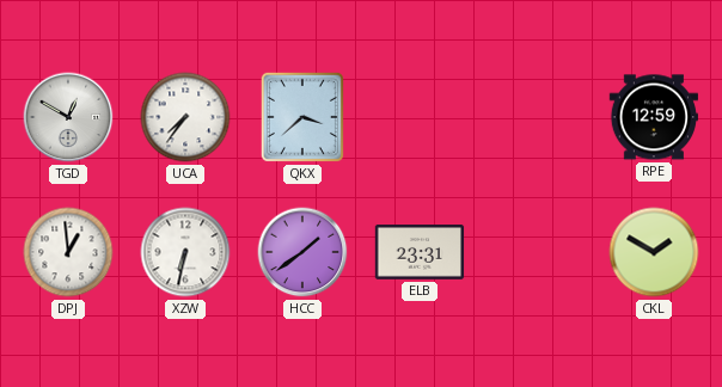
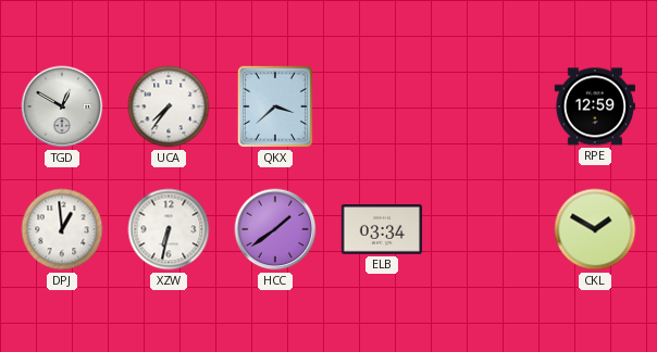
ELB: 23:31 -> 03:34 (382, 229)
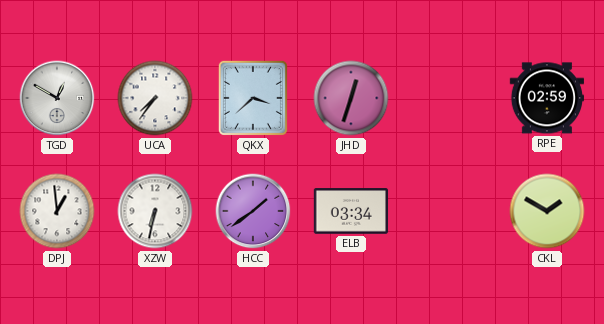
JHD: none -> 12:33 (351, 98)
RPE: 12:59 -> 02:59 (546, 98)
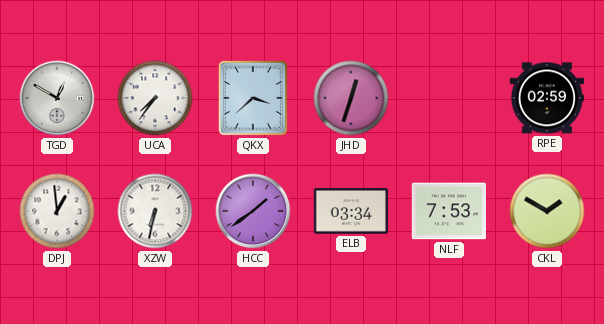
NLF: none -> 7:53 (448, 211)
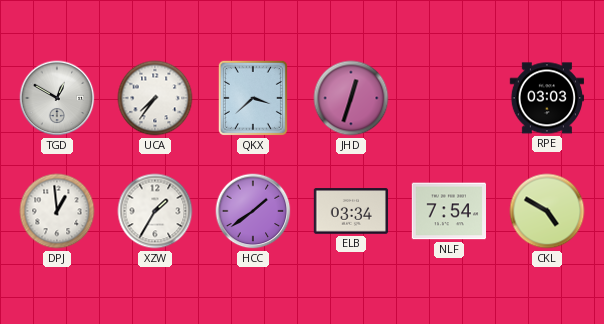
RPE: 02:59 -> 03:03 (546, 98)
XZW: 6:32 -> 1:35 (155, 211)
NLF: 7:53 -> 7:54 (448, 211)
CKL: 1:50 -> 4:50 (547, 211)
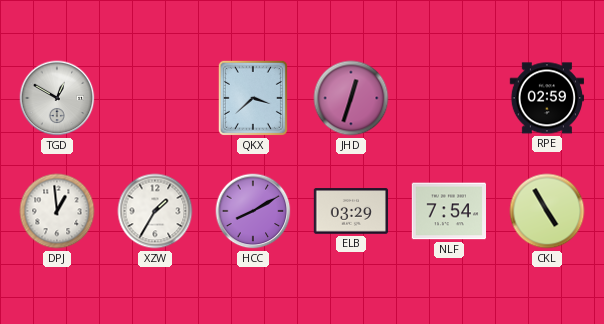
UCA: 7:36 -> none (155, 98)
RPE: 03:03 -> 02:59 (546, 98)
HCC: 1:39 -> 8:10 (253, 211)
ELB: 03:34 -> 03:29 (351, 211)
CKL: 4:50 -> 4:55 (547, 211)
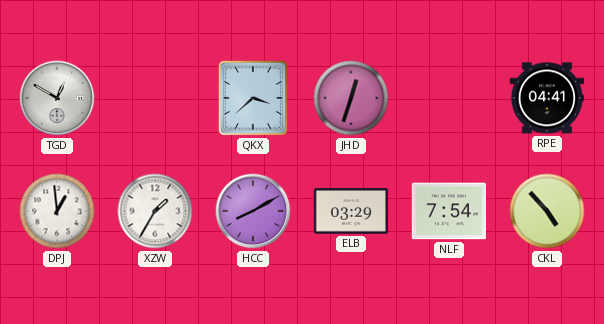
RPE: 02:59 -> 04:41 (546, 98)
CKL: 4:55 -> 4:53 (547, 211)
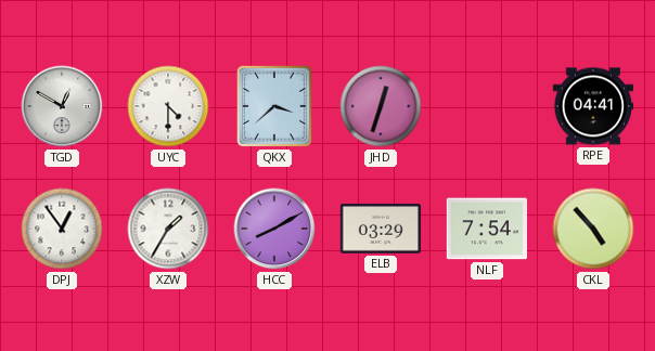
UYC: none -> 4:30 (168, 106)
DPJ: 12:59 -> 12:54 (62, 229)
